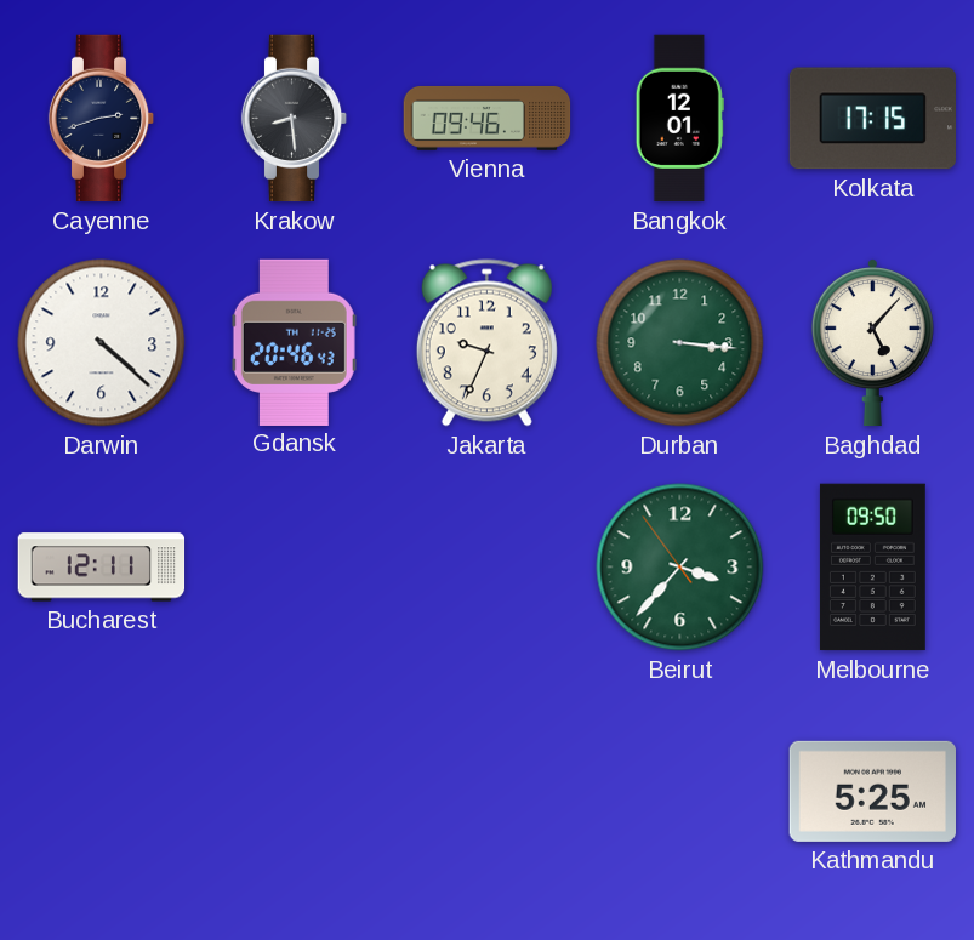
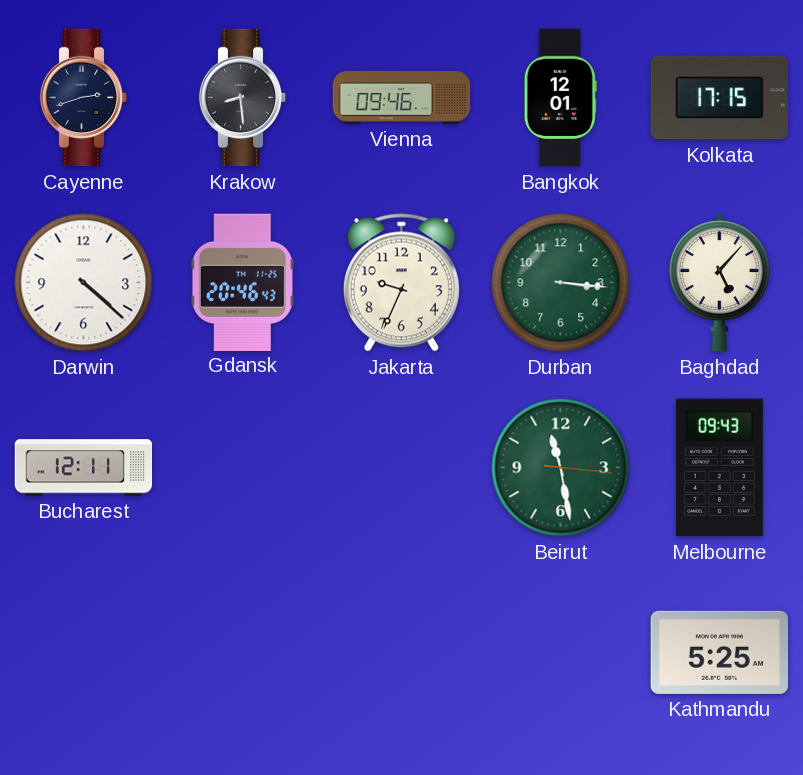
Beirut: 3:36 -> 11:28 (561, 468)
Melbourne: 09:50 -> 09:43 (719, 468)
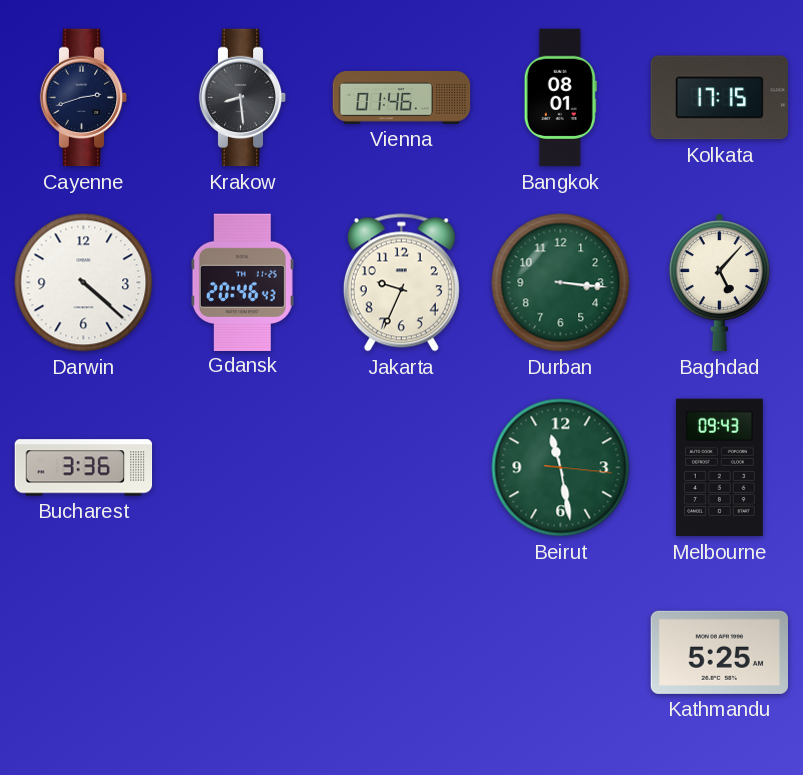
Vienna: 09:46 -> 01:46 (402, 98)
Bangkok: 12:01 -> 08:01 (560, 98)
Bucharest: 12:11 -> 3:36 (84, 468)
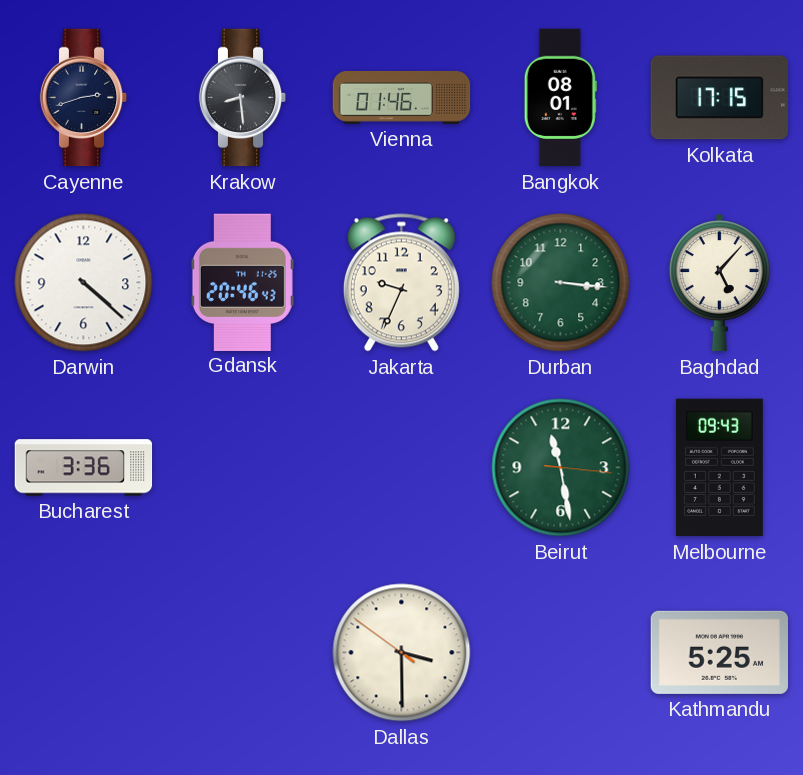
Dallas: none -> 3:29 (402, 653)
